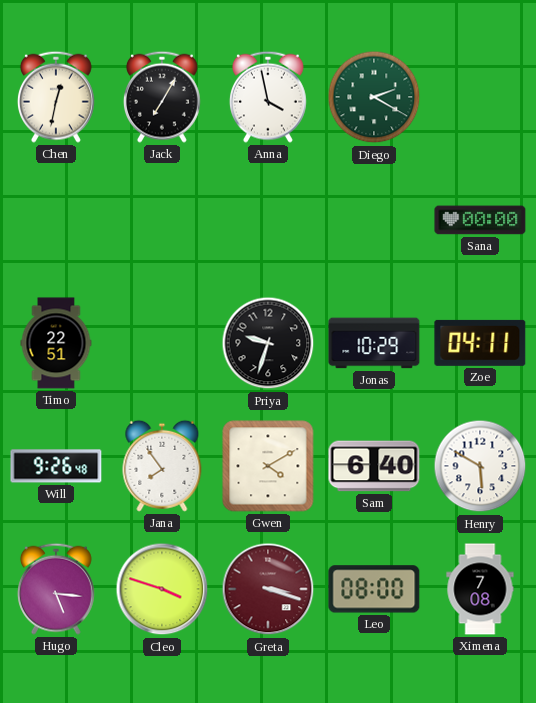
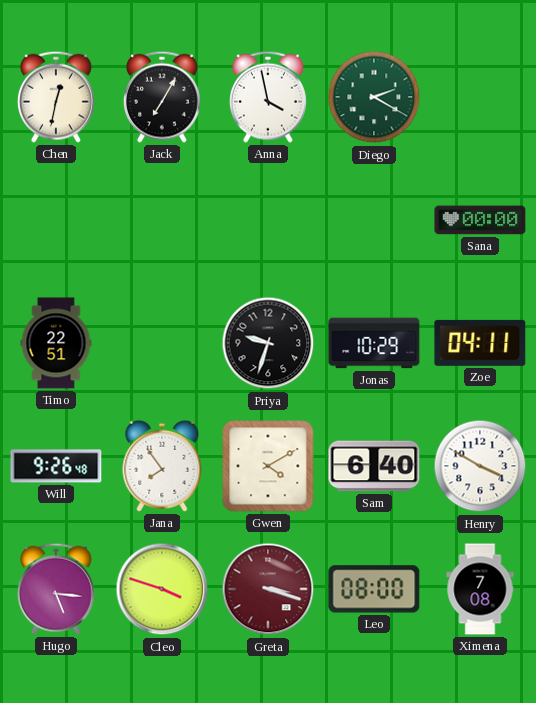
Henry: 5:50 -> 3:50 (480, 466)
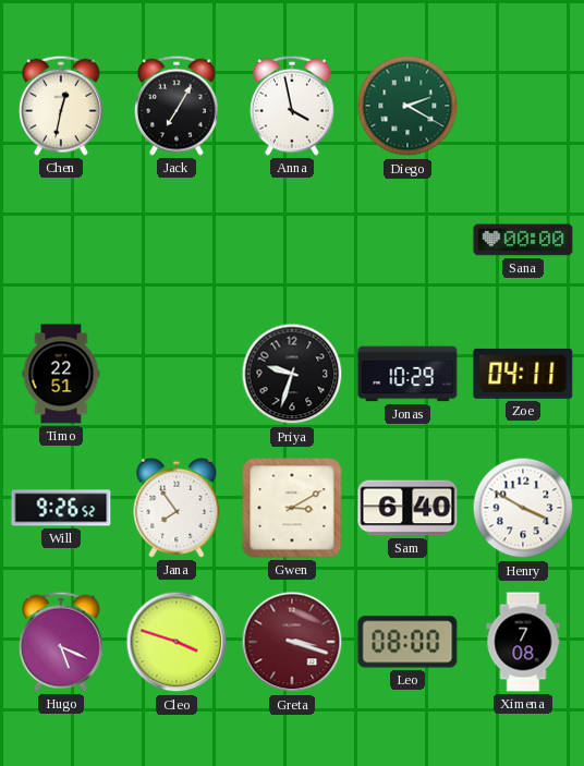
Will: 9:26:48 -> 9:26:52 (61, 508)
Gwen: 4:10 -> 3:10 (292, 508)
Hugo: 5:16 -> 5:19 (61, 642)
